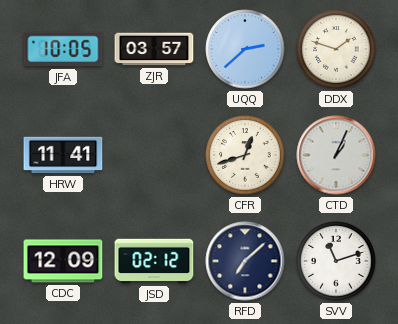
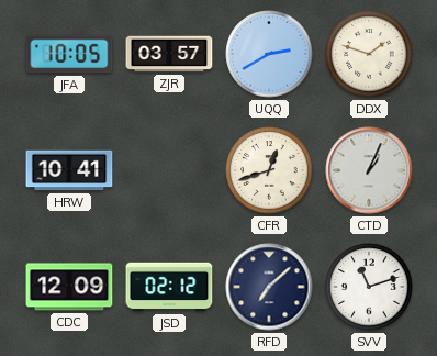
UQQ: 2:38 -> 2:40 (269, 54)
HRW: 11:41 -> 10:41 (69, 170)
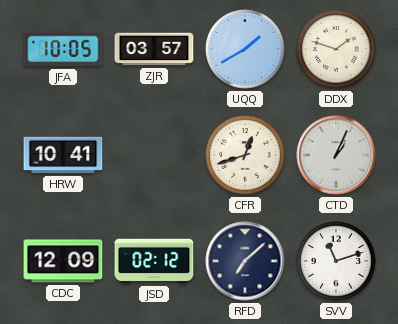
UQQ: 2:40 -> 1:40 (245, 49)
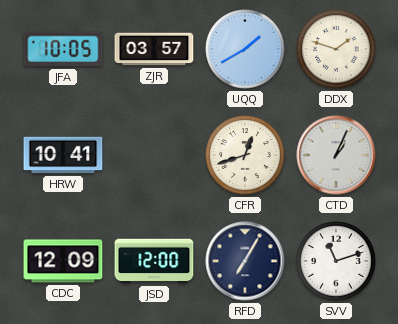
JSD: 02:12 -> 12:00 (154, 261)
RFD: 7:08 -> 7:05 (245, 261)
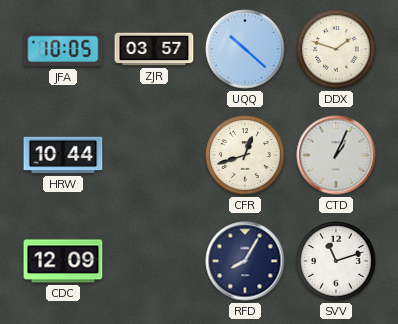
UQQ: 1:40 -> 10:22 (245, 49)
HRW: 10:41 -> 10:44 (63, 155)
JSD: 12:00 -> none (154, 261)
RFD: 7:05 -> 8:05 (245, 261)
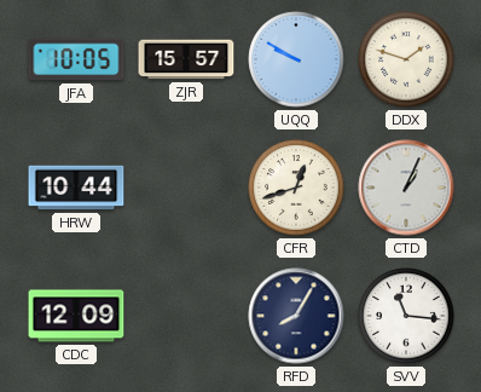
ZJR: 03:57 -> 15:57 (186, 59)
UQQ: 10:22 -> 9:50 (296, 59)
SVV: 11:12 -> 11:16 (406, 316)
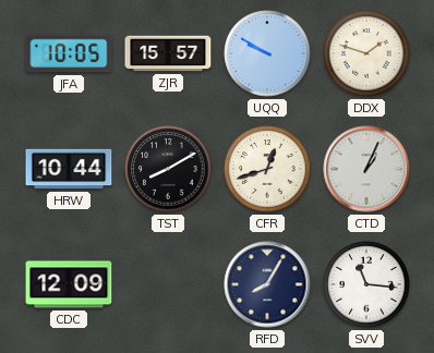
TST: none -> 8:10 (168, 169)
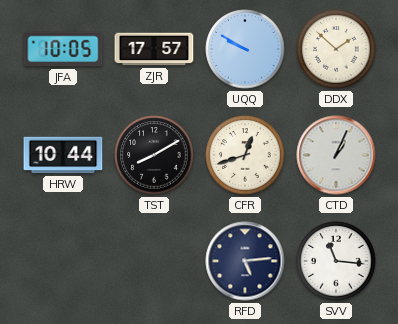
ZJR: 15:57 -> 17:57 (154, 49)
DDX: 1:48 -> 1:52 (336, 49)
CDC: 12:09 -> none (69, 284)
RFD: 8:05 -> 5:14 (245, 261)
